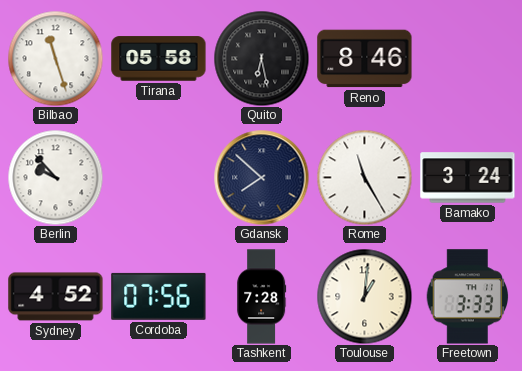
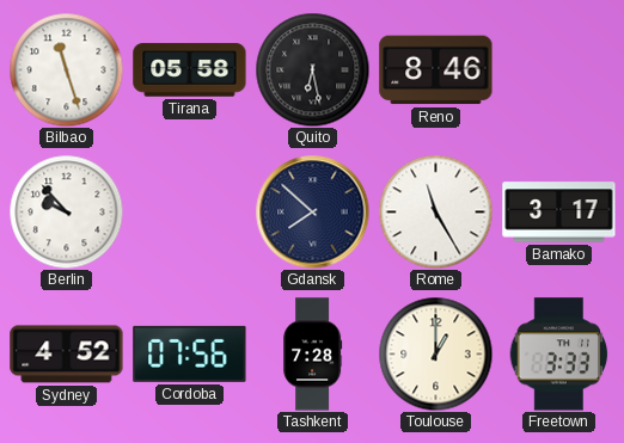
Bamako: 3:24 -> 3:17 (559, 213)
Toulouse: 1:01 -> 1:00 (435, 353)
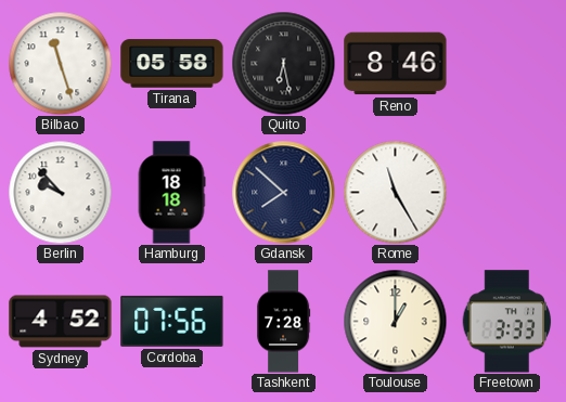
Hamburg: none -> 18:18 (171, 193)
Bamako: 3:17 -> none (559, 213)
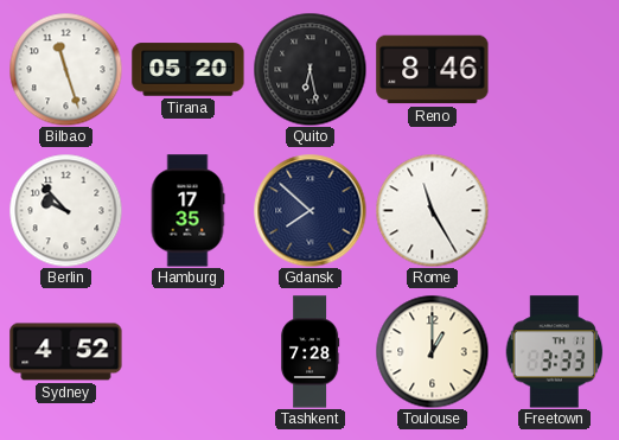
Tirana: 05:58 -> 05:20 (189, 70)
Hamburg: 18:18 -> 17:35 (187, 211)
Cordoba: 07:56 -> none (172, 321)
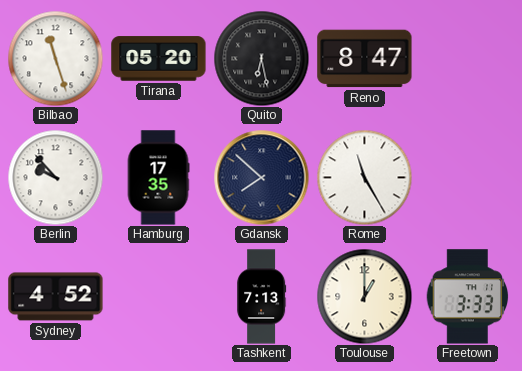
Reno: 8:46 -> 8:47 (365, 59)
Tashkent: 7:28 -> 7:13 (261, 297)
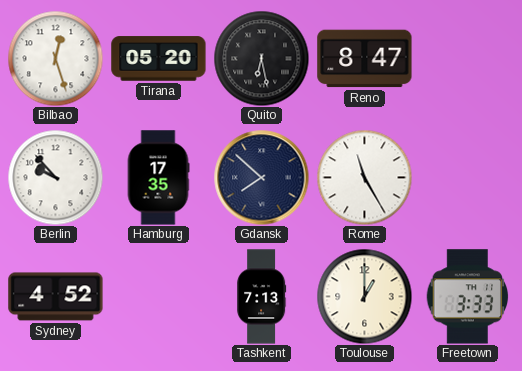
Bilbao: 11:27 -> 12:27 (55, 58)
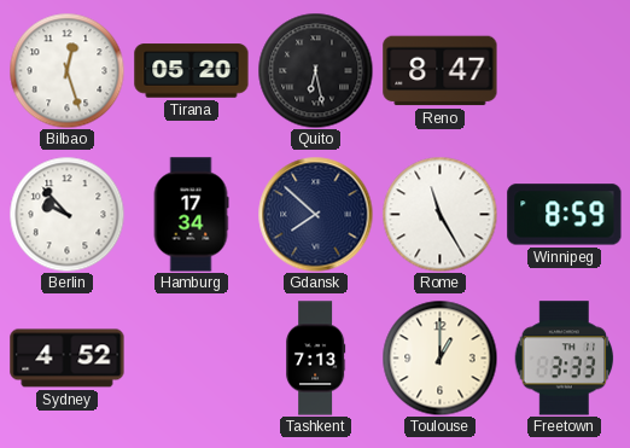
Hamburg: 17:35 -> 17:34 (191, 215)
Winnipeg: none -> 8:59 (565, 215)
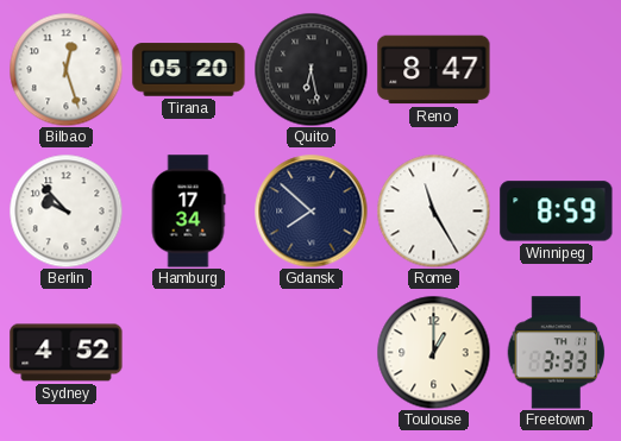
Tashkent: 7:13 -> none (315, 359)
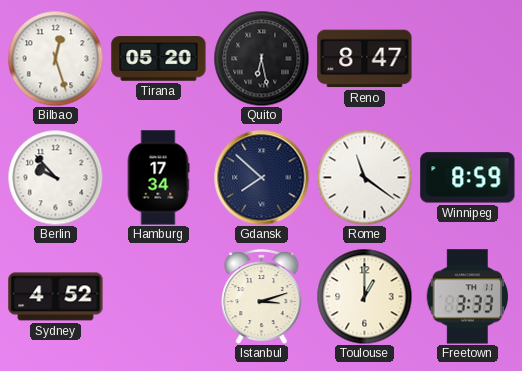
Rome: 11:25 -> 11:21 (364, 177)
Istanbul: none -> 3:12 (262, 296)
